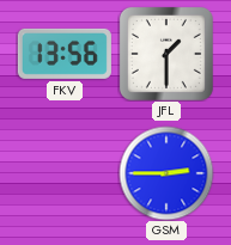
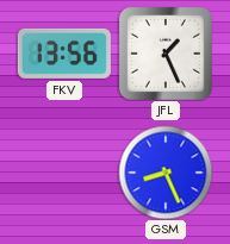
JFL: 1:30 -> 1:26 (166, 54)
GSM: 2:45 -> 8:26 (166, 173)
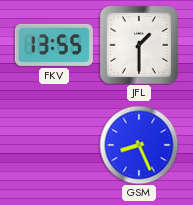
FKV: 13:56 -> 13:55 (54, 45)
JFL: 1:26 -> 1:30 (139, 45)
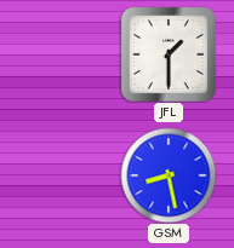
FKV: 13:55 -> none (54, 45)
GSM: 8:26 -> 8:28 (169, 175)
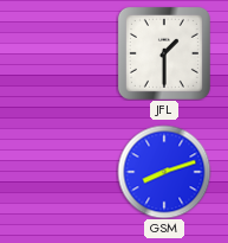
GSM: 8:28 -> 8:12 (164, 172)
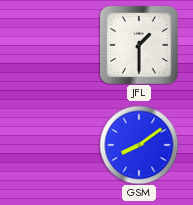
GSM: 8:12 -> 8:09 (139, 145)
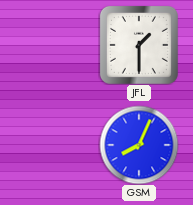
GSM: 8:09 -> 8:04 (139, 145)
